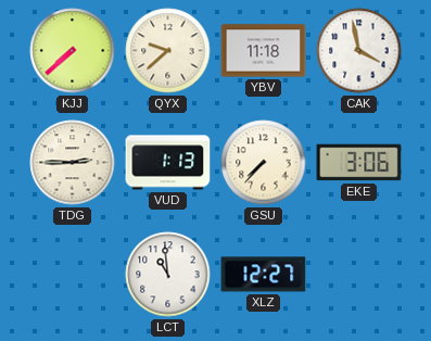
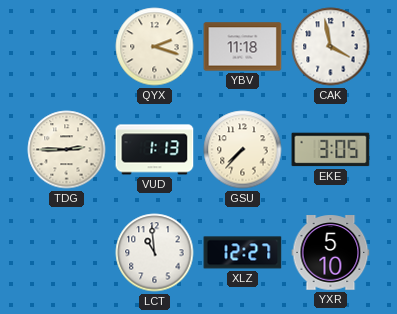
KJJ: 7:38 -> none (73, 51)
QYX: 9:38 -> 2:18 (155, 47)
EKE: 3:06 -> 3:05 (331, 150)
YXR: none -> 5:10 (331, 253)
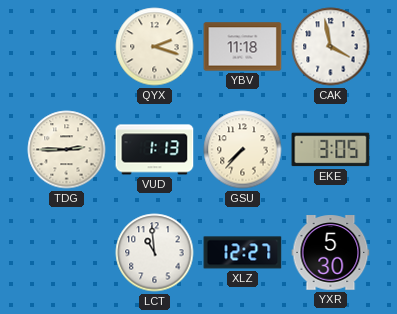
YXR: 5:10 -> 5:30 (331, 253)
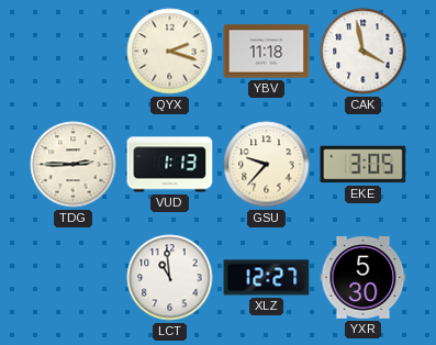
GSU: 7:37 -> 9:37 (267, 165)
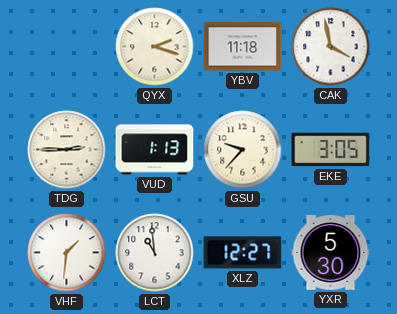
VHF: none -> 1:31 (67, 253)
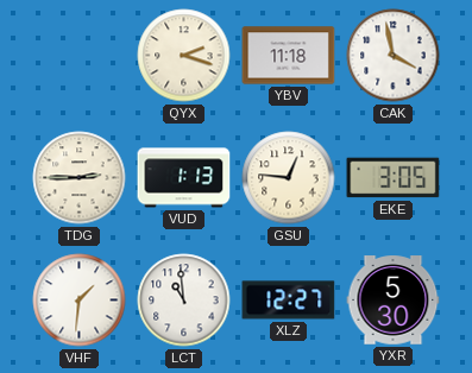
GSU: 9:37 -> 12:46 (289, 178)
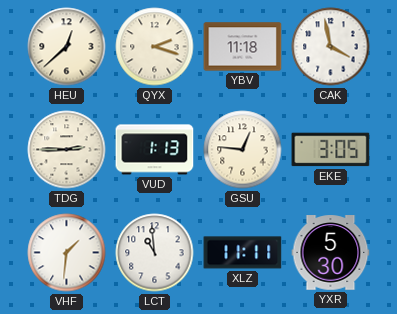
HEU: none -> 12:38 (67, 47)
XLZ: 12:27 -> 11:11 (243, 253)
